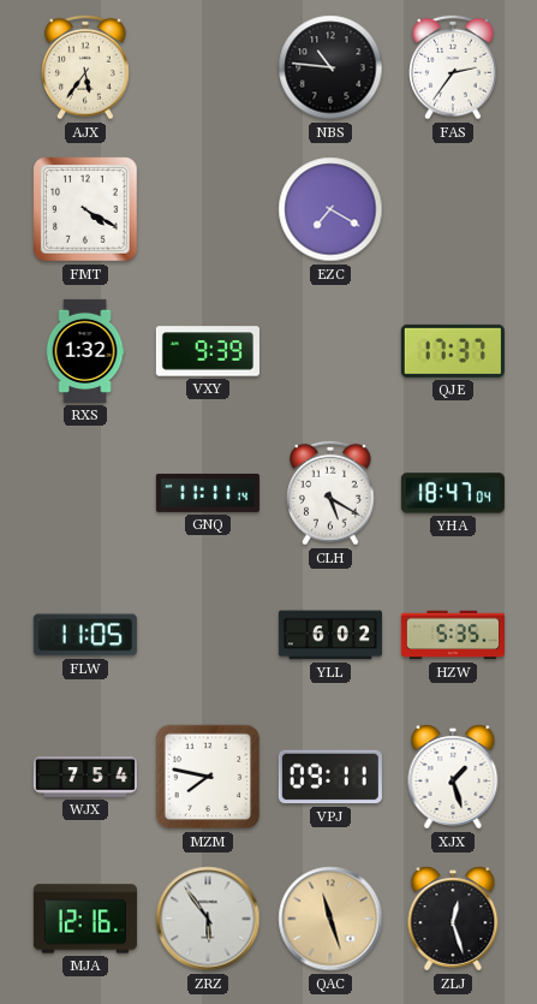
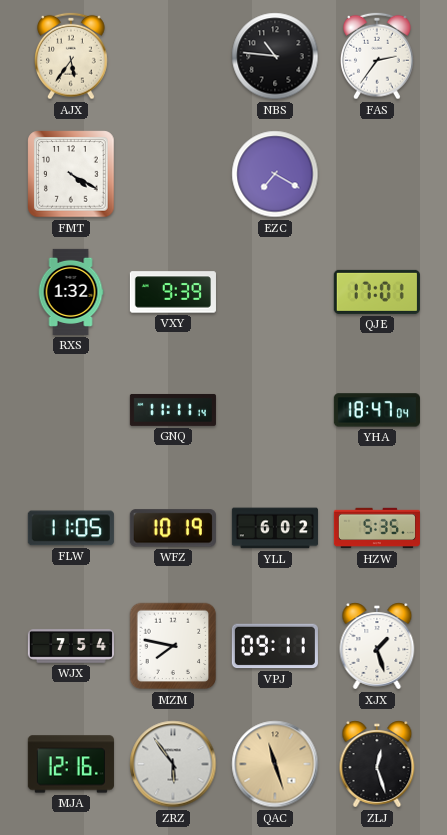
QJE: 17:37 -> 17:01 (377, 292)
CLH: 5:20 -> none (332, 493)
WFZ: none -> 10:19 (173, 528)
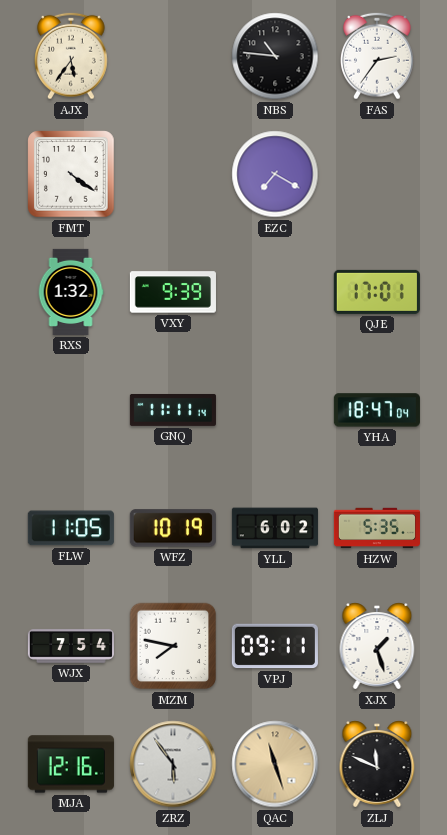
FMT: 4:20 -> 4:21 (71, 174)
ZLJ: 12:27 -> 11:49 (377, 764)
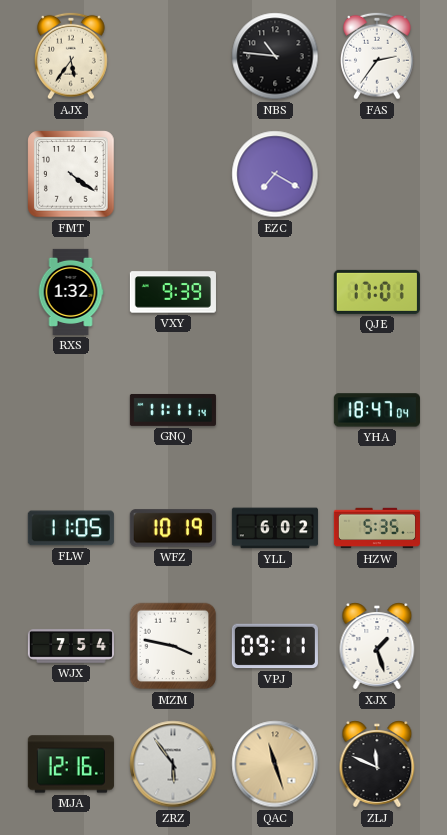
MZM: 7:47 -> 3:47 (173, 646)
